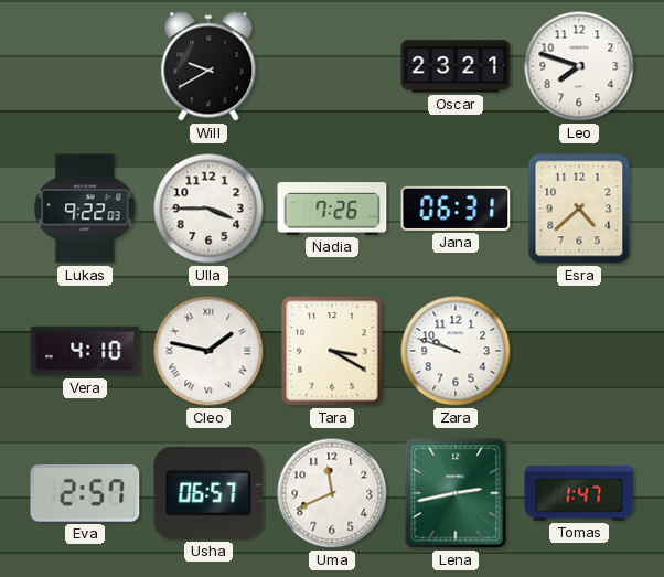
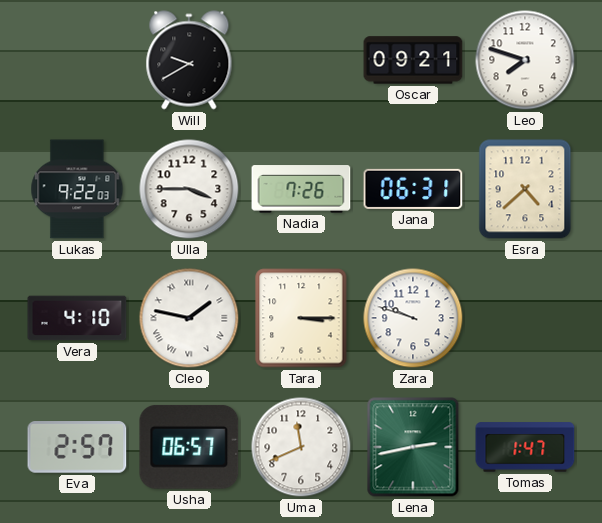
Oscar: 23:21 -> 09:21 (413, 60)
Tara: 3:20 -> 3:15 (301, 318)
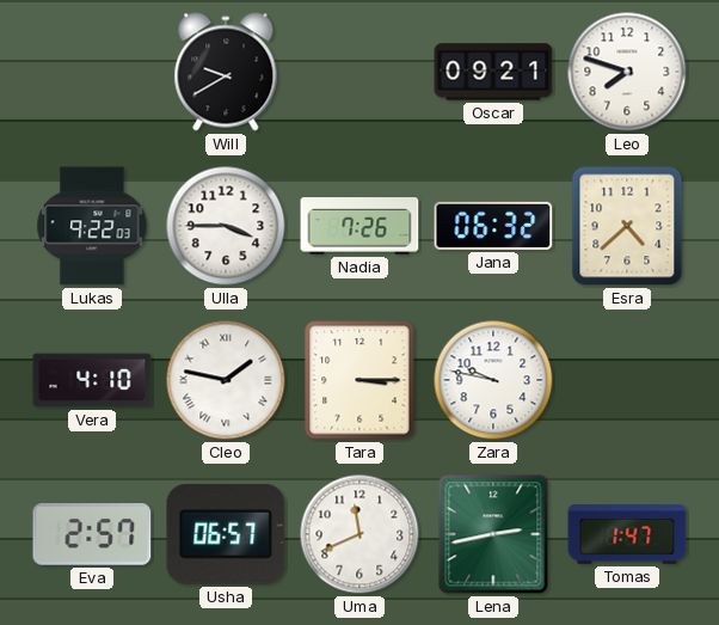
Jana: 06:31 -> 06:32 (493, 226)
Zara: 9:48 -> 9:47 (493, 380)
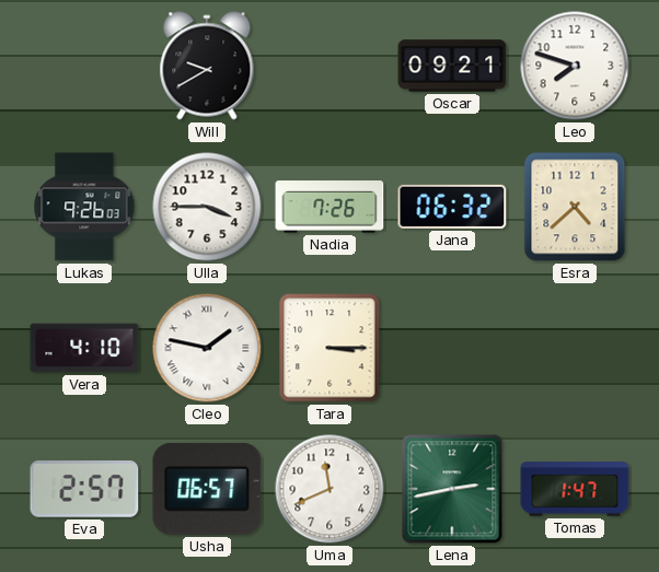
Lukas: 9:22 -> 9:26 (84, 207)
Zara: 9:47 -> none (493, 380)
